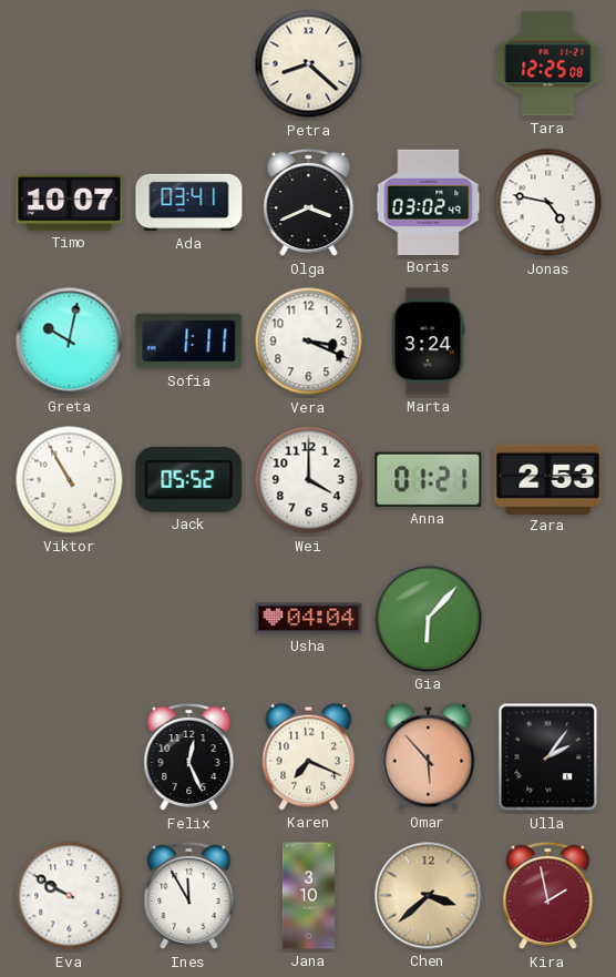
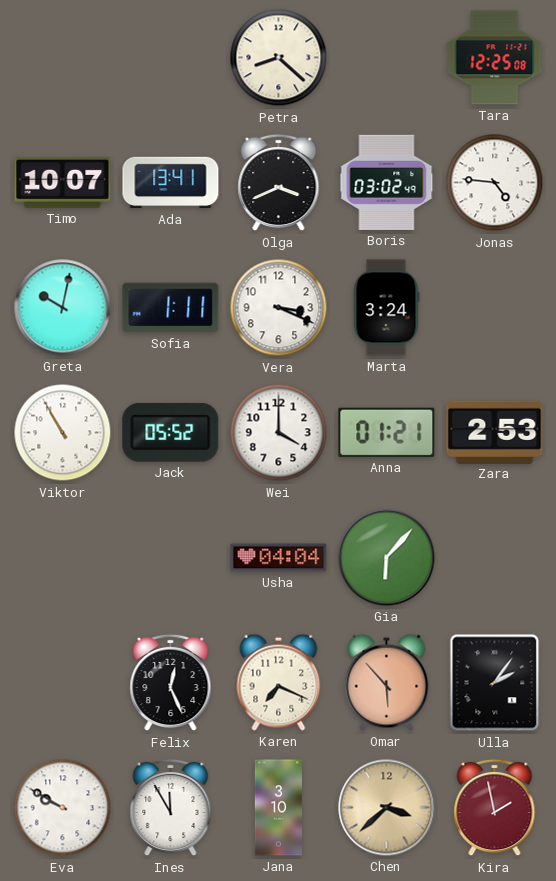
Ada: 03:41 -> 13:41 (171, 183)
Jonas: 4:47 -> 4:46 (495, 183)
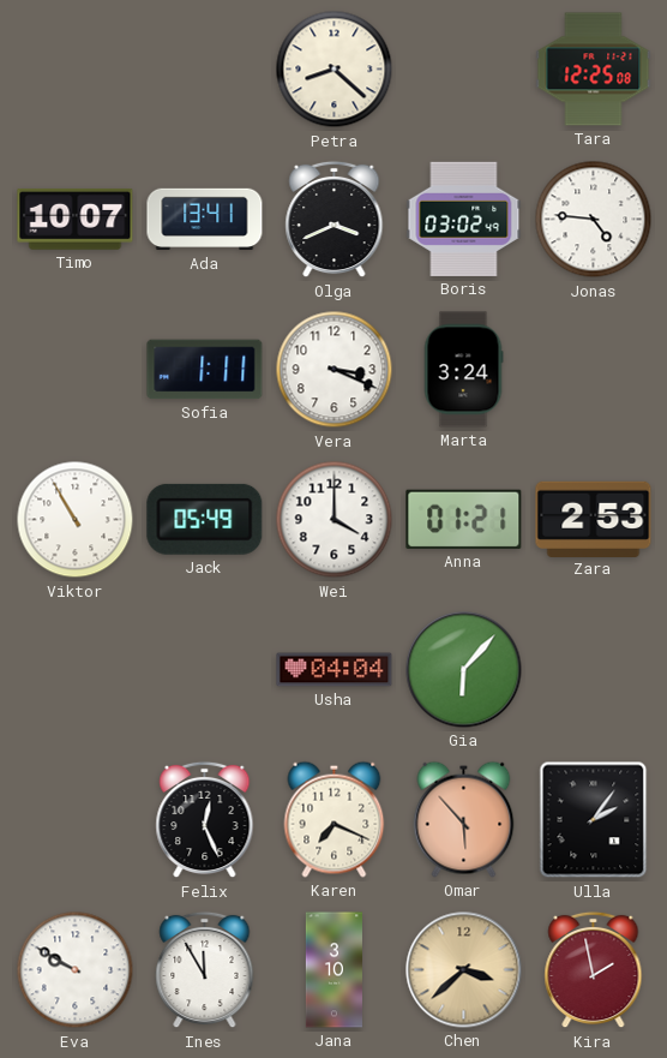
Greta: 10:02 -> none (63, 308)
Jack: 05:52 -> 05:49 (205, 519)
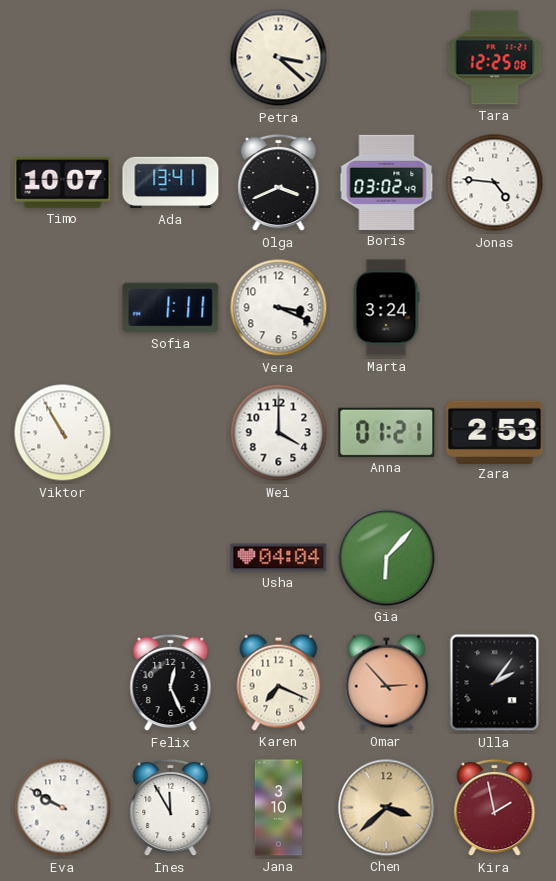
Petra: 8:22 -> 3:22 (279, 58)
Jack: 05:49 -> none (205, 519)
Omar: 5:53 -> 2:53 (387, 682)
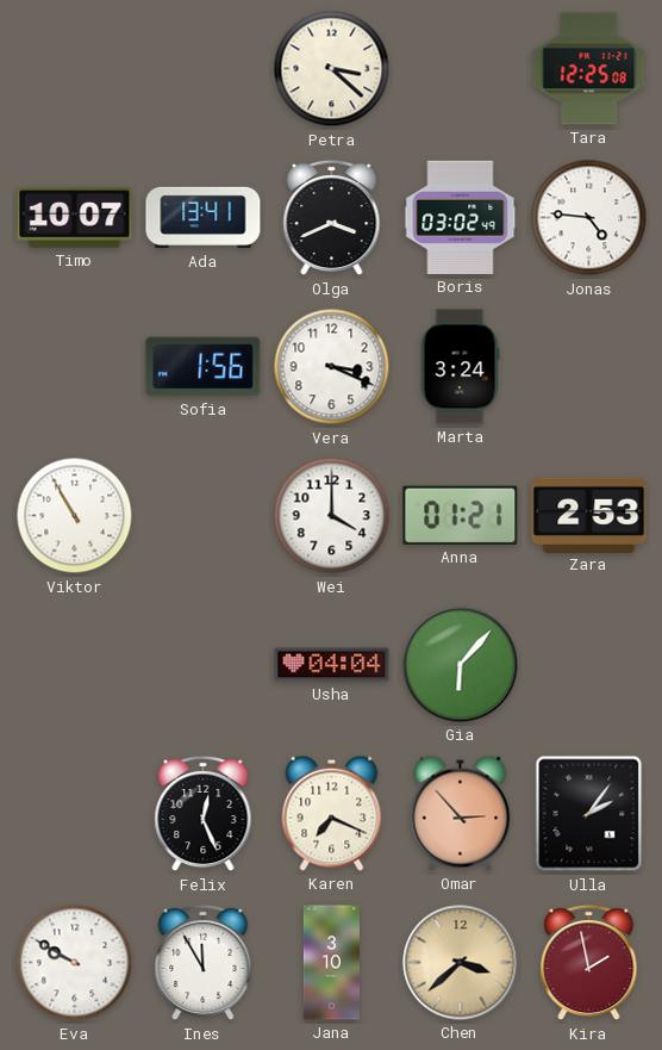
Sofia: 1:11 -> 1:56 (204, 367)
